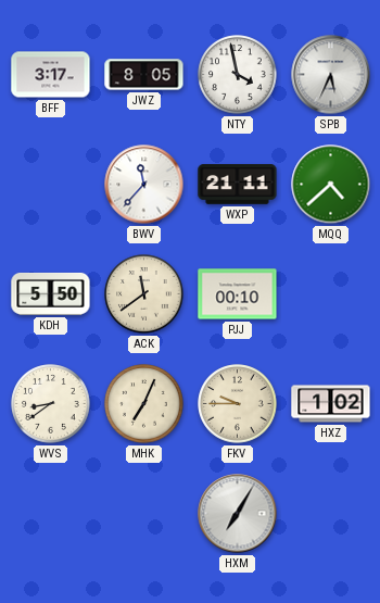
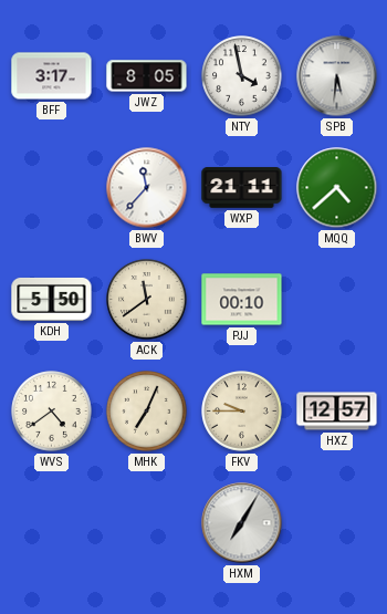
SPB: 5:34 -> 5:31 (337, 76)
WVS: 8:39 -> 4:39 (52, 412)
HXZ: 1:02 -> 12:57 (337, 412)
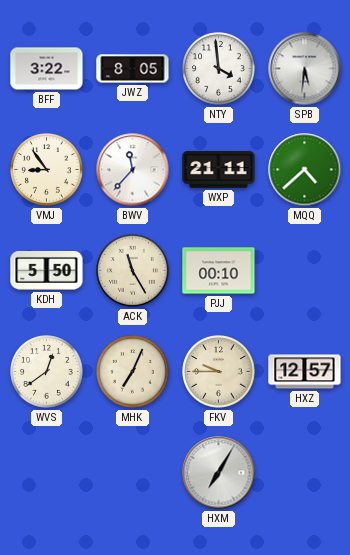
BFF: 3:17 -> 3:22 (47, 69)
NTY: 3:58 -> 3:59 (219, 69)
VMJ: none -> 8:54 (47, 170)
ACK: 11:39 -> 11:25 (133, 271)
WVS: 4:39 -> 12:39 (47, 372)
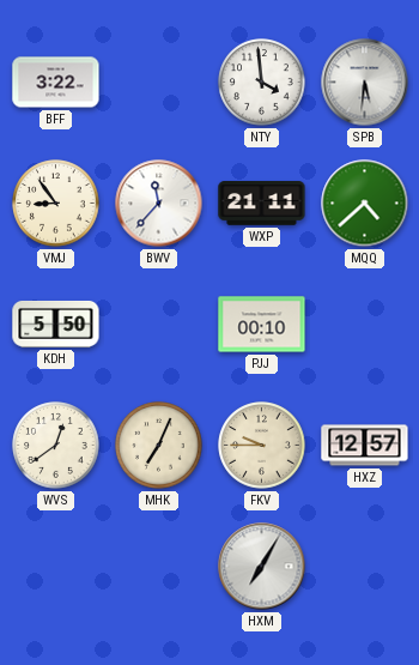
JWZ: 8:05 -> none (133, 69)
ACK: 11:25 -> none (133, 271)
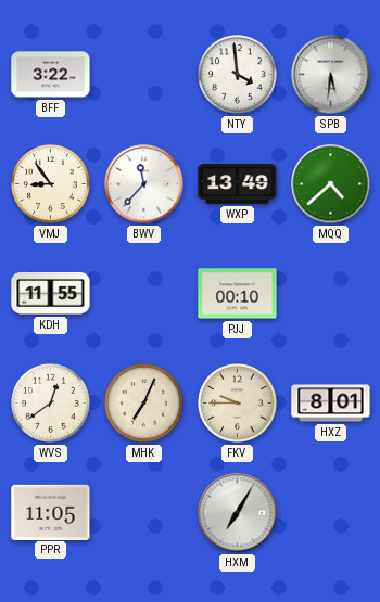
WXP: 21:11 -> 13:49 (238, 184)
KDH: 5:50 -> 11:55 (51, 294)
HXZ: 12:57 -> 8:01 (331, 404)
PPR: none -> 11:05 (51, 512)
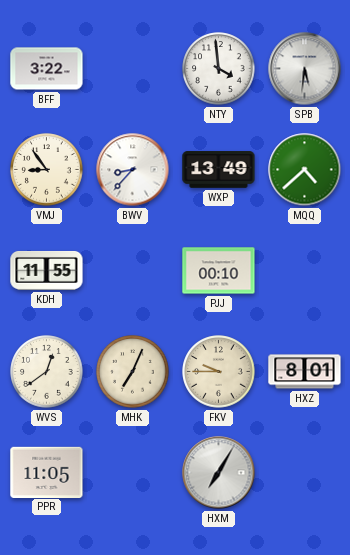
BWV: 11:37 -> 8:37 (133, 170)
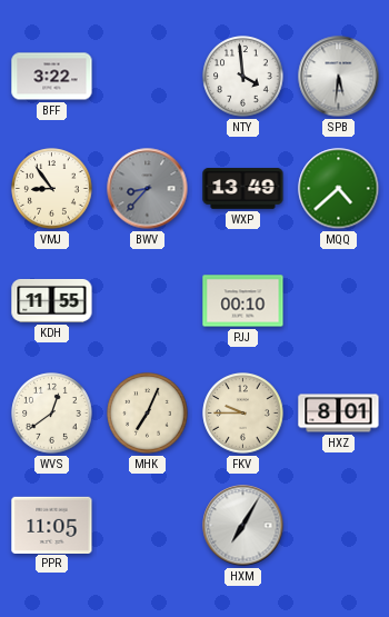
BWV dial: white -> grey (148, 189)
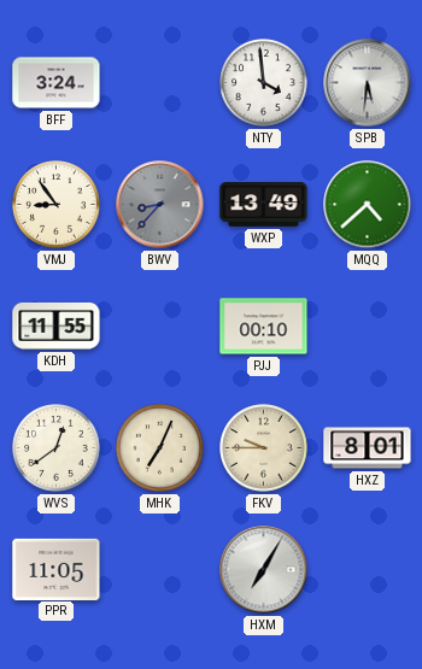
BFF: 3:22 -> 3:24 (57, 83)
